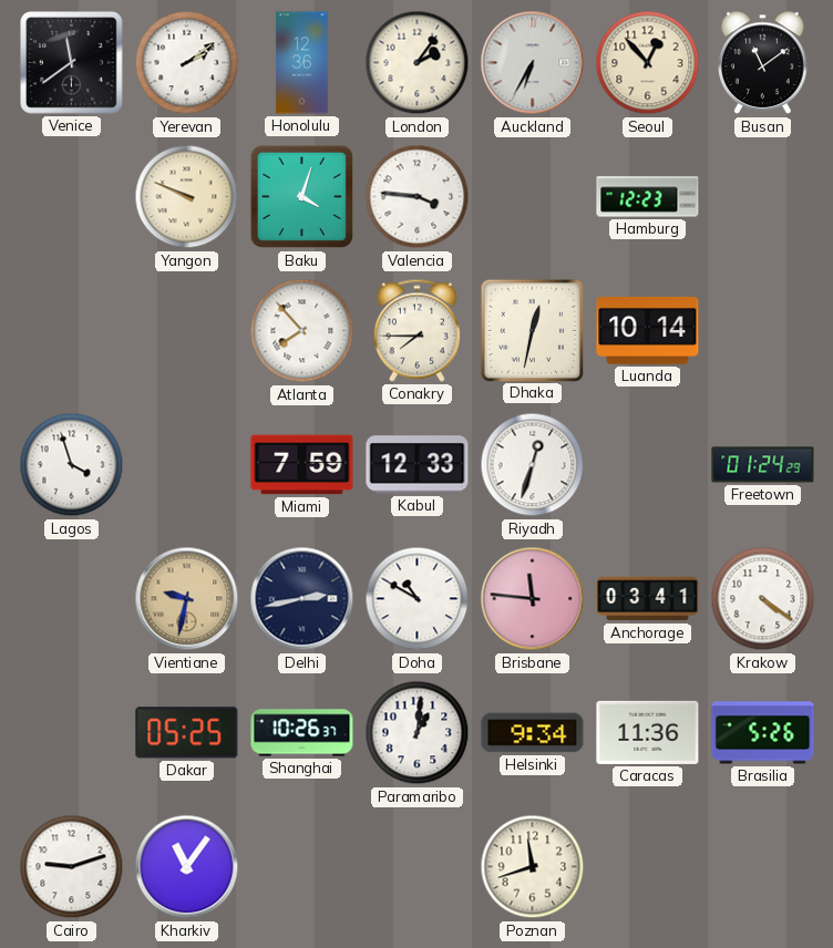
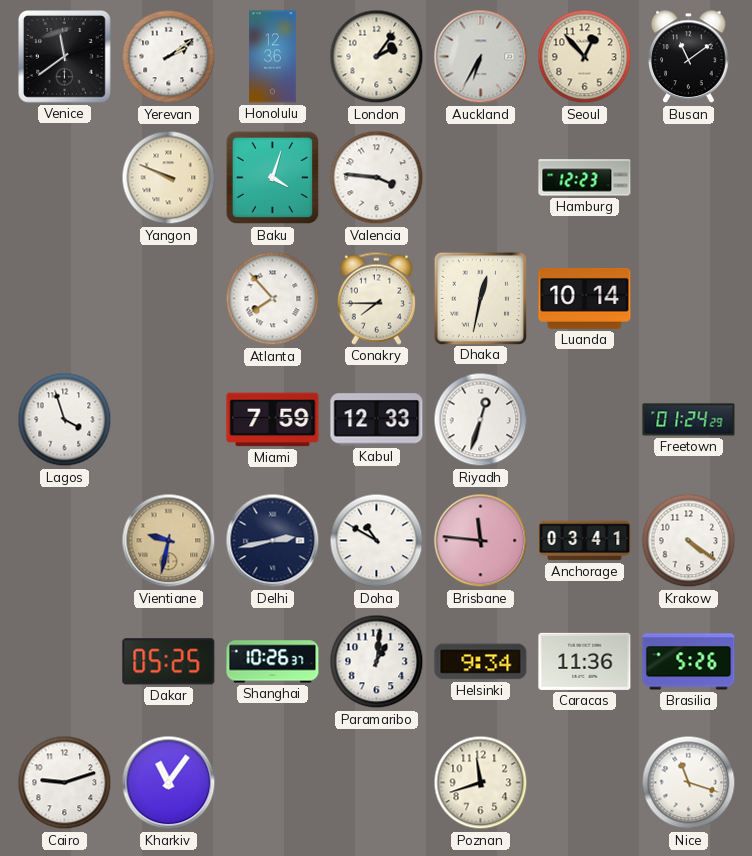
Nice: none -> 11:18 (689, 783)
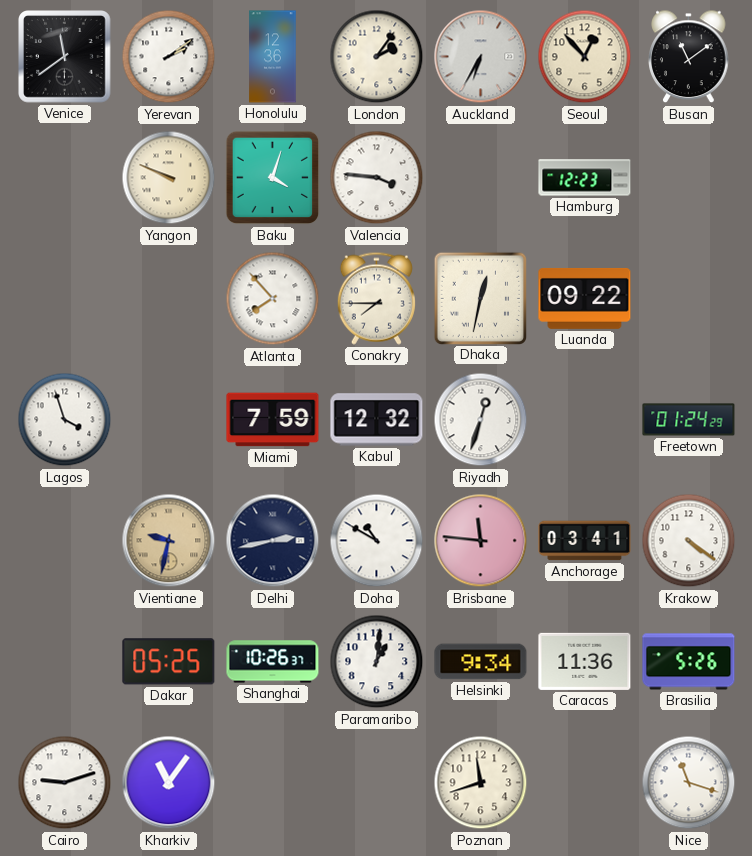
Luanda: 10:14 -> 09:22 (585, 298)
Kabul: 12:33 -> 12:32 (377, 420)
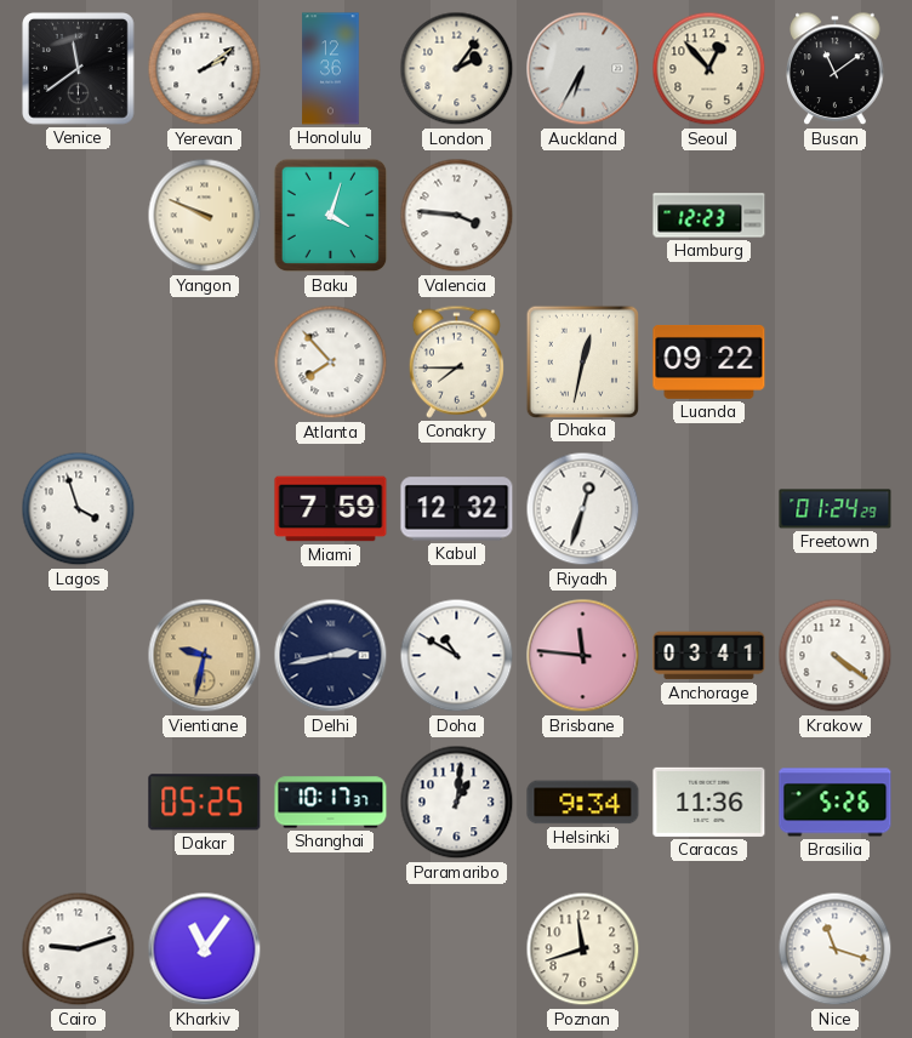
Shanghai: 10:26 -> 10:17 (331, 803)
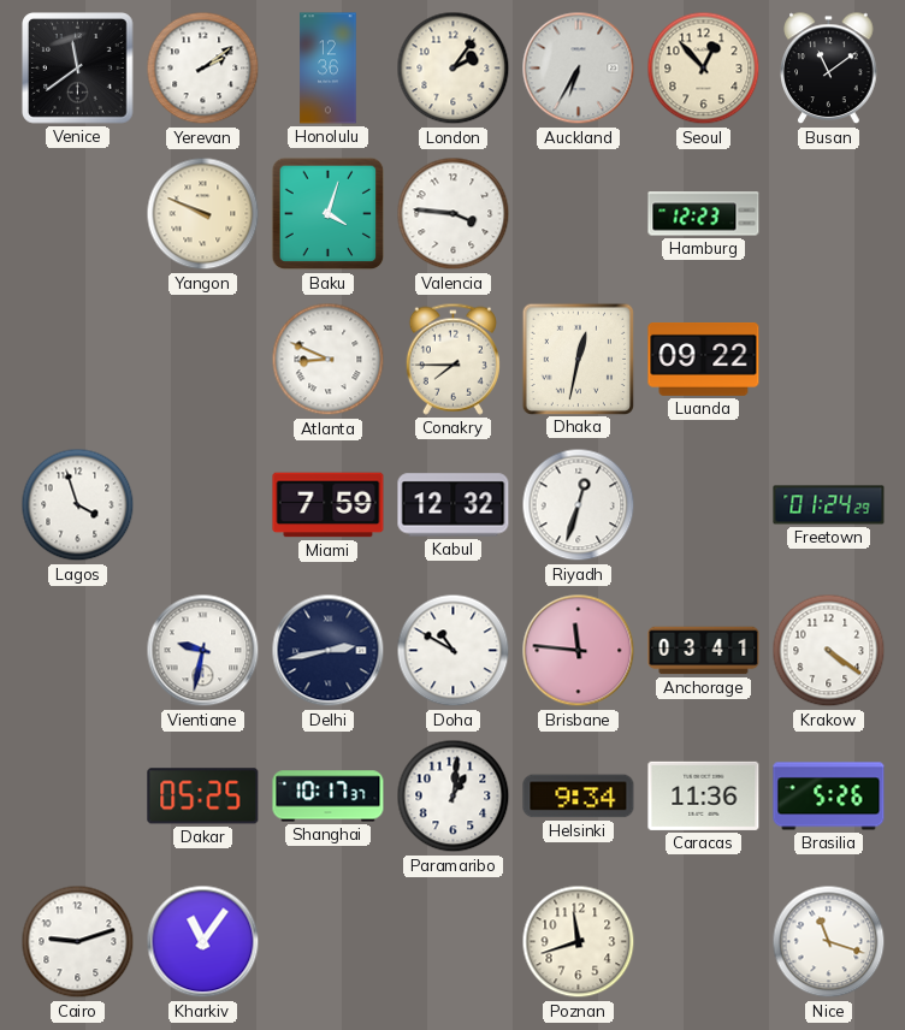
Atlanta: 7:53 -> 8:49 (329, 360)
Vientiane dial: champagne -> white (203, 651)
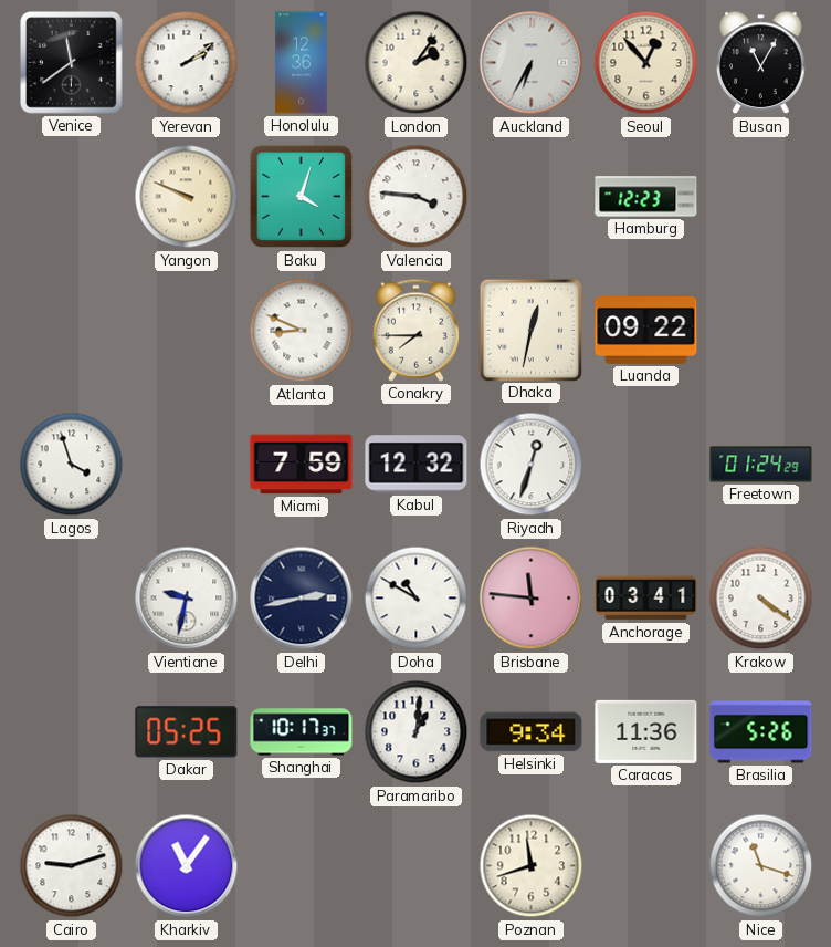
Busan: 11:09 -> 11:05 (761, 63)
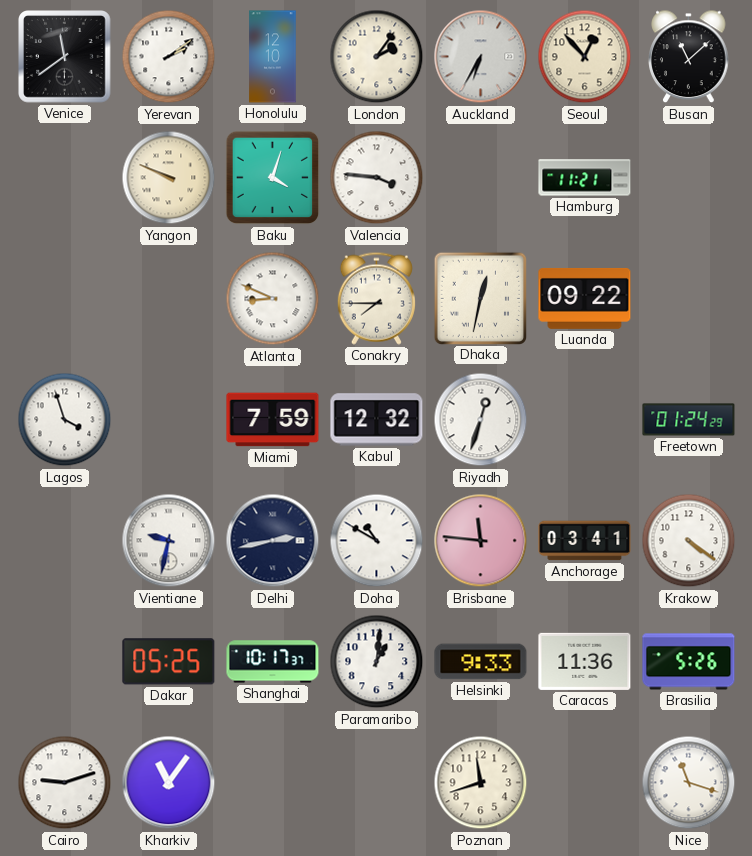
Honolulu: 12:36 -> 12:10 (273, 57)
Busan: 11:05 -> 11:08 (689, 57)
Hamburg: 12:23 -> 11:21 (585, 178)
Helsinki: 9:34 -> 9:33 (481, 662)
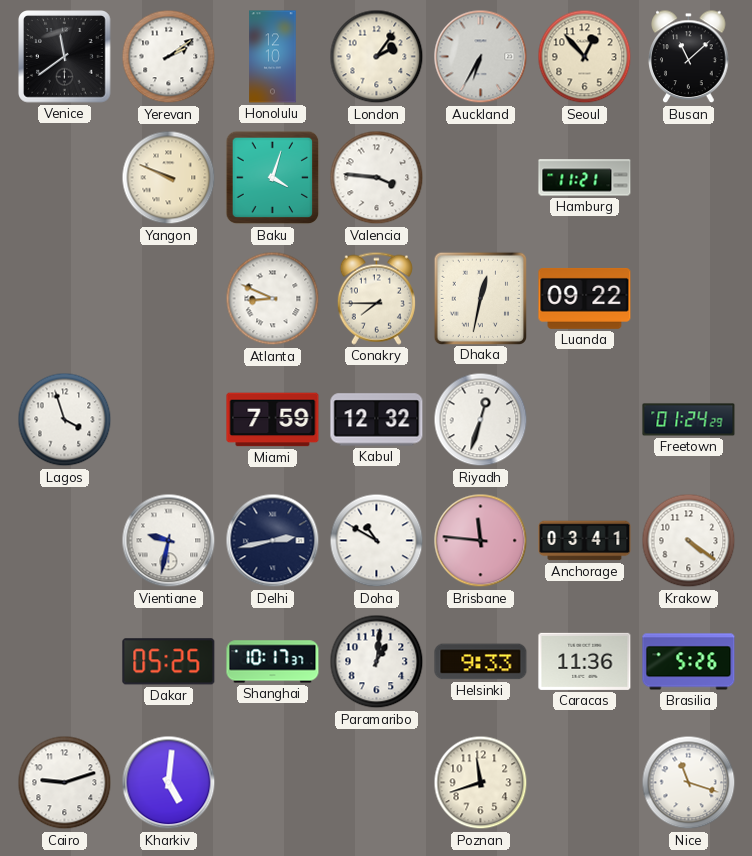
Kharkiv: 11:06 -> 5:01 (169, 783)
